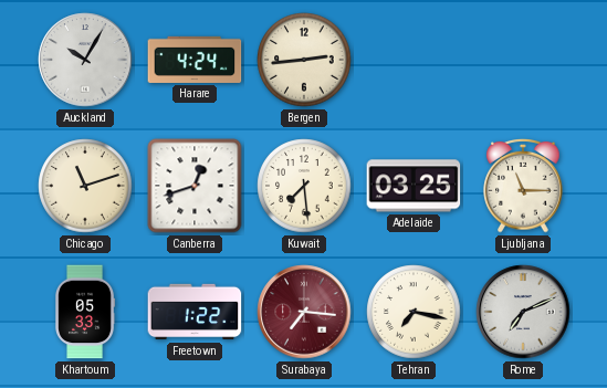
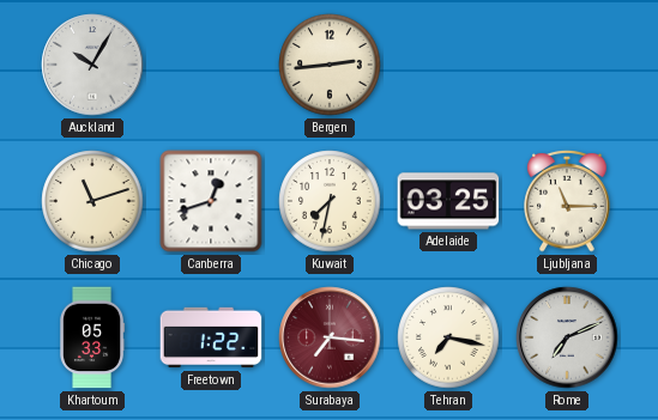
Harare: 4:24 -> none (195, 60)
Kuwait: 7:29 -> 7:32 (330, 201)
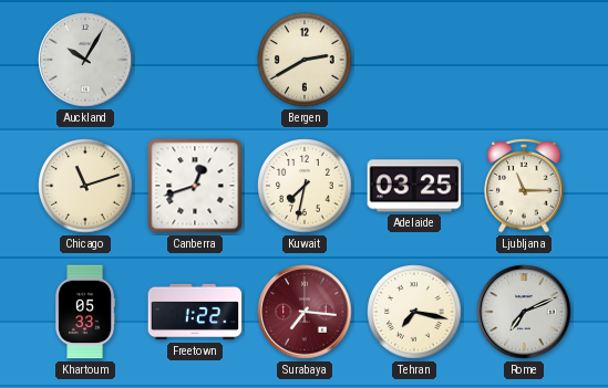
Bergen: 2:44 -> 2:40 (305, 60)
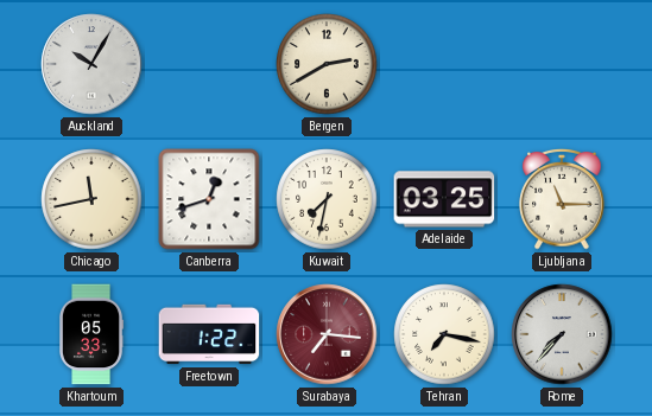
Chicago: 11:12 -> 11:43 (91, 199)
Rome: 7:11 -> 7:37 (562, 334)
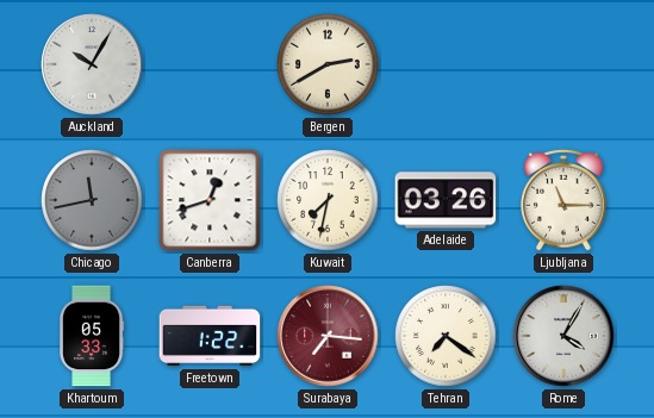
Chicago dial: cream -> grey (92, 200)
Adelaide: 03:25 -> 03:26 (446, 200)
Tehran: 7:17 -> 7:21 (446, 336)
Rome: 7:37 -> 4:05 (563, 336)
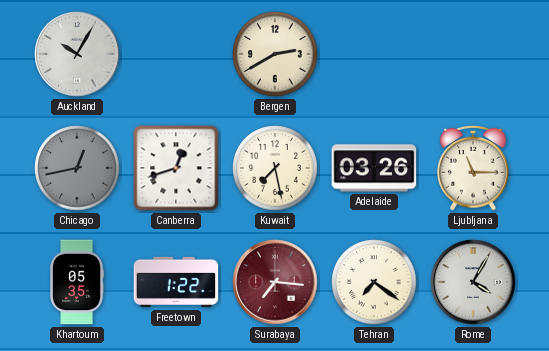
Chicago: 11:43 -> 12:43 (77, 168)
Kuwait: 7:32 -> 7:28 (275, 168)
Khartoum: 05:33 -> 05:35 (78, 282)
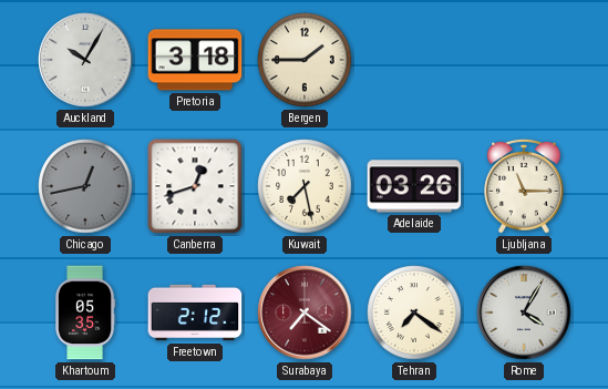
Pretoria: none -> 3:18 (195, 60)
Bergen: 2:40 -> 1:45 (305, 60)
Freetown: 1:22 -> 2:12 (195, 313)
Surabaya: 7:16 -> 7:21 (305, 313)
